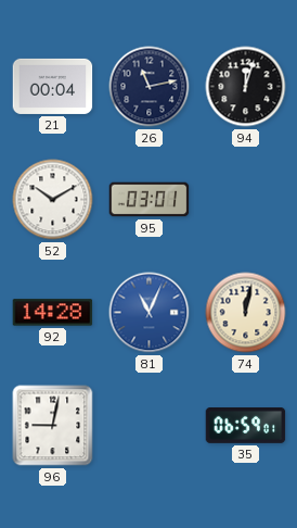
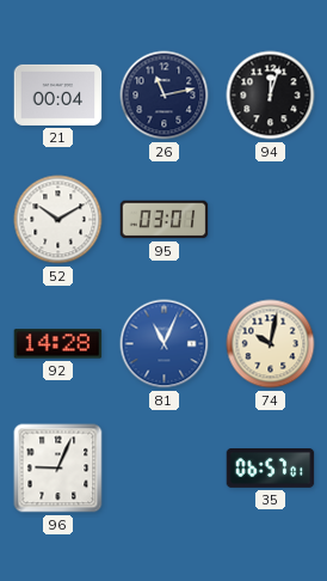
74: 12:02 -> 10:02 (271, 344)
96: 9:02 -> 9:04 (58, 469)
35: 06:59 -> 06:57 (271, 469)
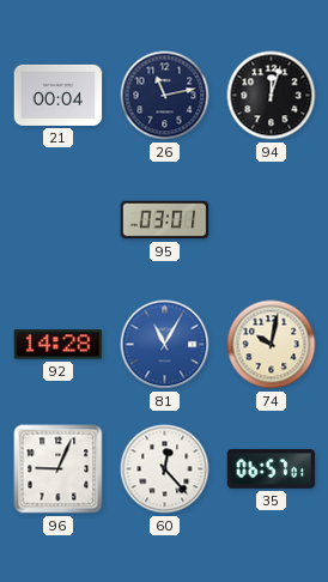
52: 10:10 -> none (58, 220)
81: 11:04 -> 11:05 (165, 345)
60: none -> 12:23 (165, 469)
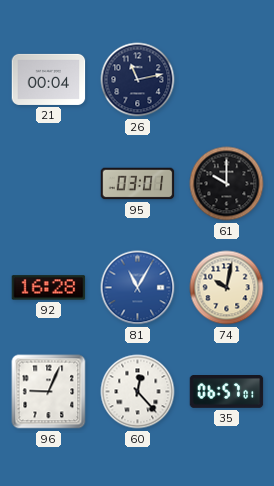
94: 12:03 -> none (272, 96)
61: none -> 10:00 (227, 184)
92: 14:28 -> 16:28 (49, 288)
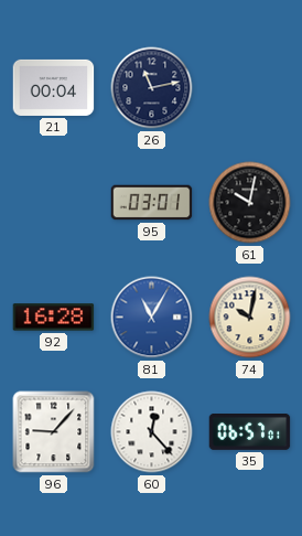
61: 10:00 -> 10:02 (250, 203)
96: 9:04 -> 9:07 (54, 432)
